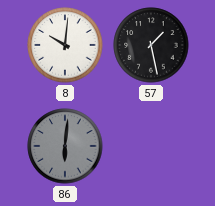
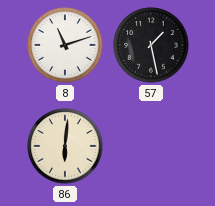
8: 10:01 -> 11:12 (65, 45)
86 dial: grey -> cream (65, 146)
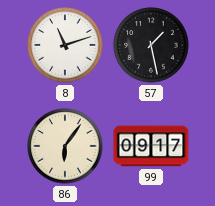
86: 6:01 -> 6:06 (65, 146)
99: none -> 09:17 (151, 146)
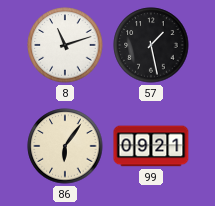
99: 09:17 -> 09:21 (151, 146)
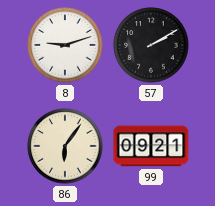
8: 11:12 -> 9:12 (65, 45)
57: 1:28 -> 2:10 (151, 45)
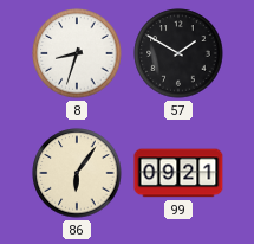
8: 9:12 -> 8:33 (77, 53)
57: 2:10 -> 1:50 (178, 53)
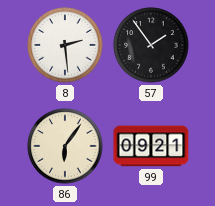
8: 8:33 -> 2:29 (65, 45)
57: 1:50 -> 1:54 (151, 45)
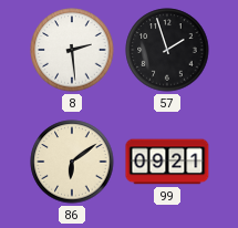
57: 1:54 -> 1:57 (167, 50)
86: 6:06 -> 6:09 (72, 162)
